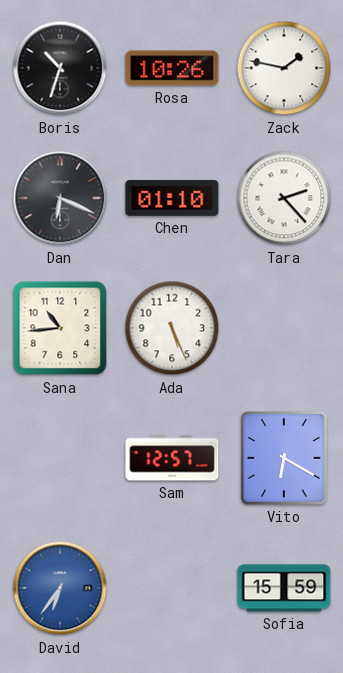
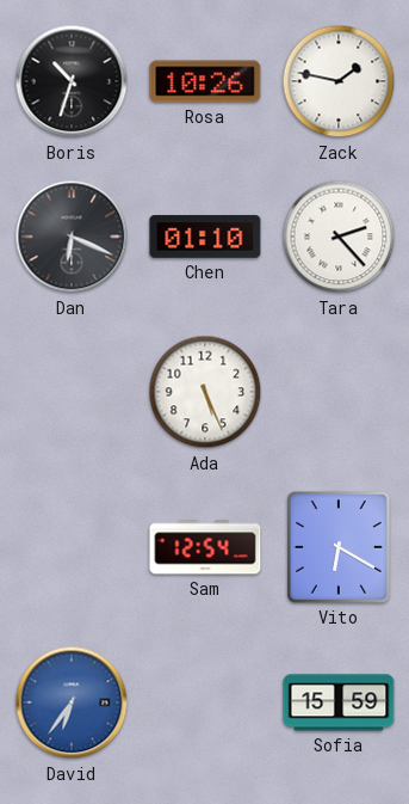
Sana: 10:44 -> none (60, 328)
Sam: 12:57 -> 12:54 (205, 547)
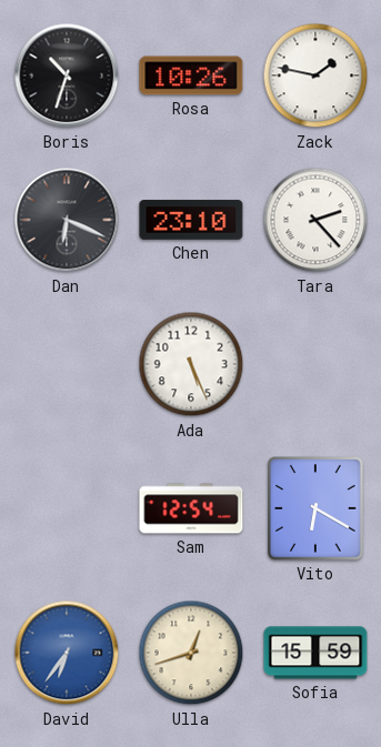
Chen: 01:10 -> 23:10 (191, 220)
Ulla: none -> 12:42 (191, 653)
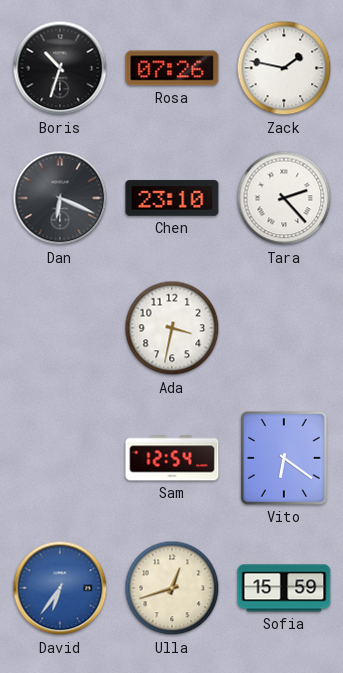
Rosa: 10:26 -> 07:26 (172, 68)
Ada: 5:26 -> 3:32 (172, 328)
Vito: 6:20 -> 6:21 (285, 459)
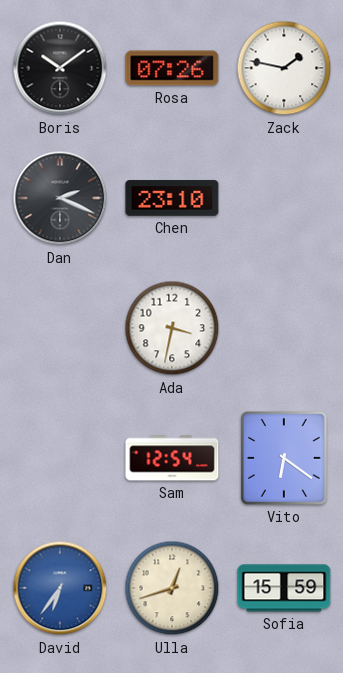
Boris: 10:33 -> 10:09 (60, 68)
Dan: 6:19 -> 2:19 (60, 198)
Tara: 2:23 -> none (284, 198)
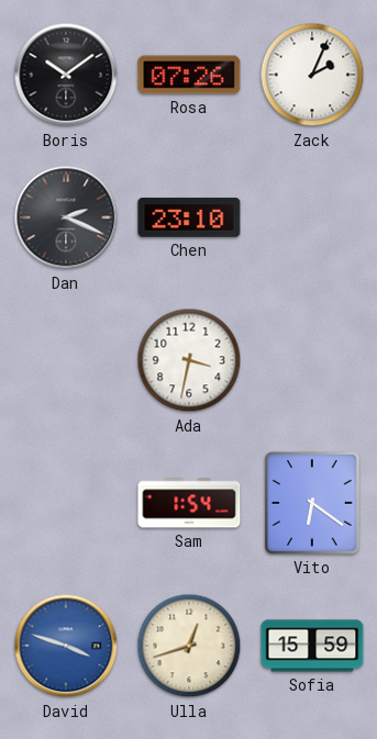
Zack: 1:47 -> 2:04 (312, 75)
Sam: 12:54 -> 1:54 (189, 503)
David: 6:36 -> 3:48 (66, 646)
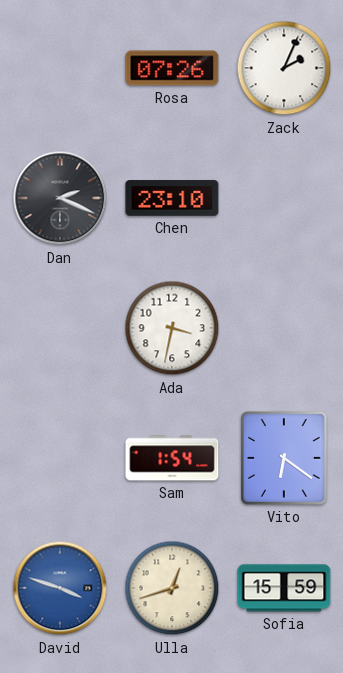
Boris: 10:09 -> none (66, 75)
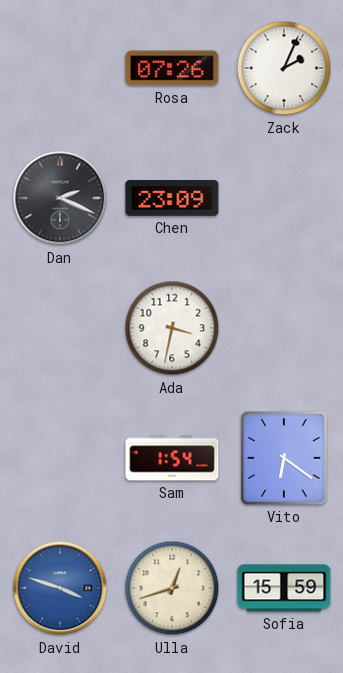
Chen: 23:10 -> 23:09 (172, 198)
